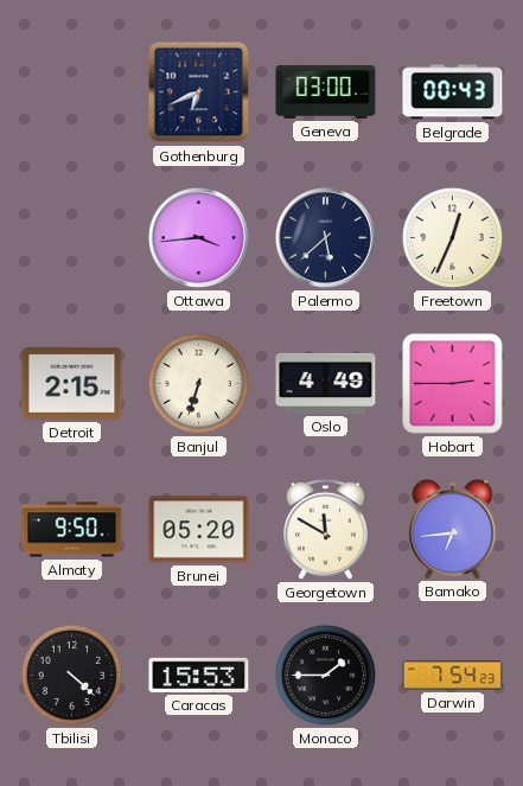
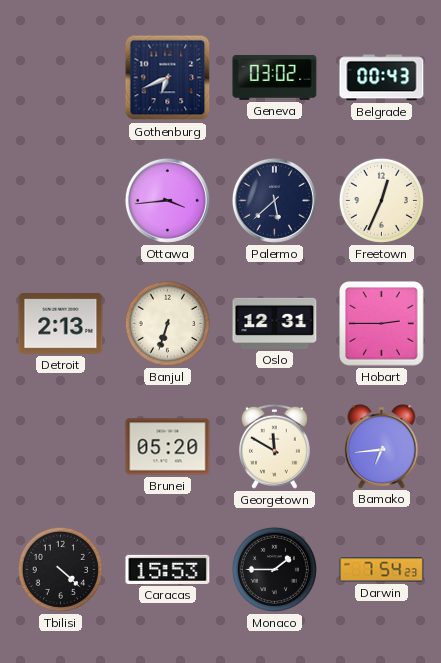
Geneva: 03:00 -> 03:02 (275, 77)
Detroit: 2:15 -> 2:13 (61, 324)
Oslo: 4:49 -> 12:31 (275, 323)
Almaty: 9:50 -> none (72, 530)
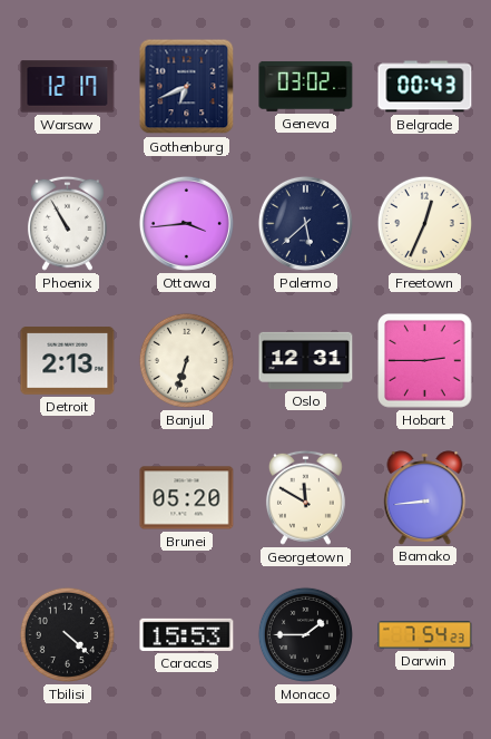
Warsaw: none -> 12:17 (68, 87)
Phoenix: none -> 10:55 (67, 223)
Bamako: 6:44 -> 8:44 (425, 497)
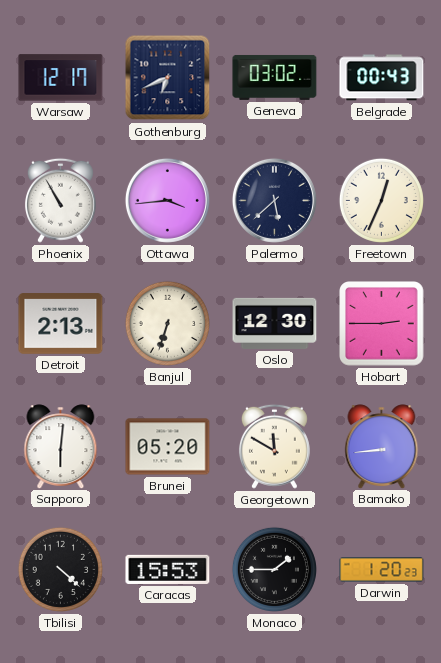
Oslo: 12:31 -> 12:30 (275, 323)
Sapporo: none -> 6:01 (61, 446)
Darwin: 7:54 -> 1:20 (382, 570)
